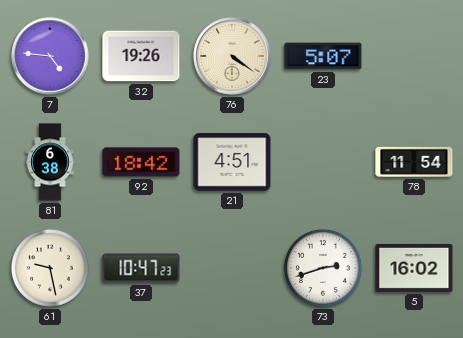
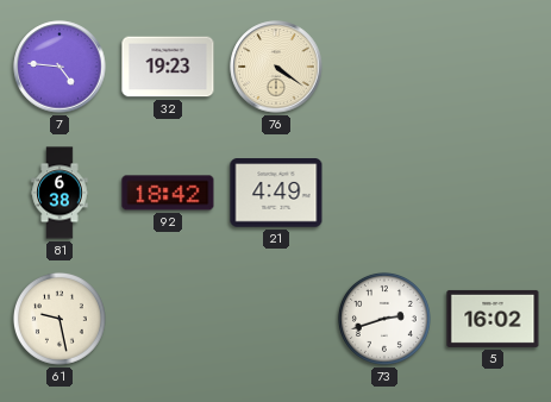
32: 19:26 -> 19:23 (168, 67)
23: 5:07 -> none (323, 56)
21: 4:51 -> 4:49 (276, 193)
78: 11:54 -> none (414, 162)
37: 10:47 -> none (141, 268)
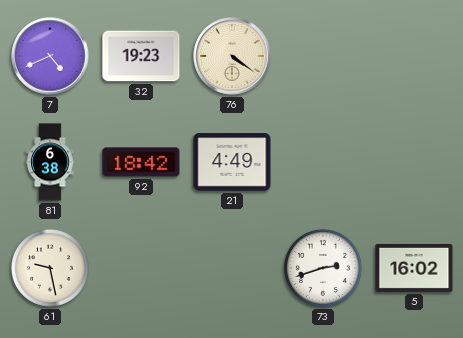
7: 4:46 -> 4:41 (50, 56)
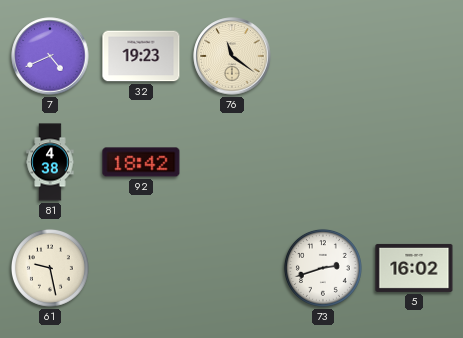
76: 4:21 -> 11:21 (232, 56)
81: 6:38 -> 4:38 (50, 162)
21: 4:49 -> none (232, 162)
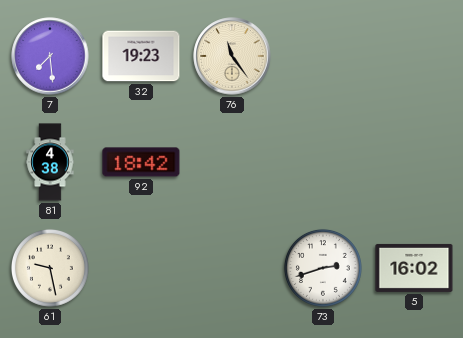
7: 4:41 -> 7:29 (50, 56)
76: 11:21 -> 11:24 (232, 56)
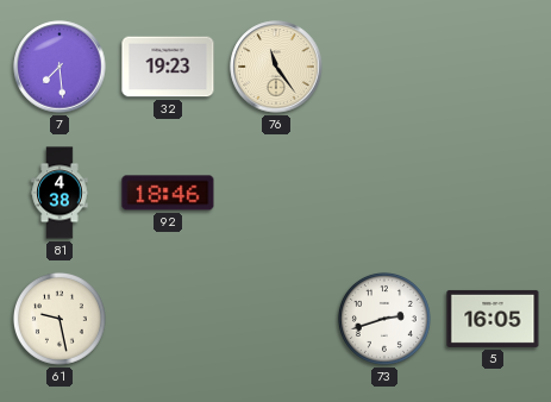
92: 18:42 -> 18:46 (168, 193)
5: 16:02 -> 16:05 (493, 319)
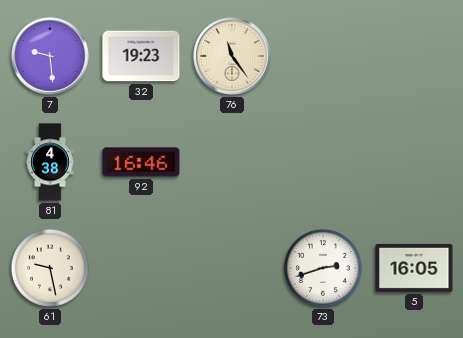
7: 7:29 -> 9:29 (50, 56)
92: 18:46 -> 16:46 (141, 162)
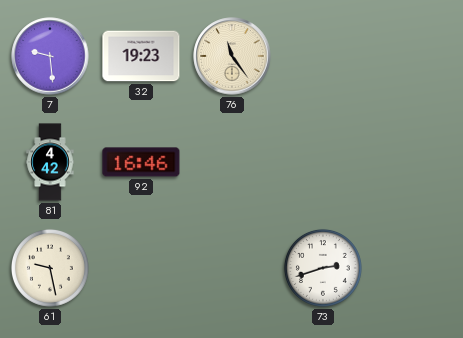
81: 4:38 -> 4:42 (50, 162)
5: 16:05 -> none (414, 268)
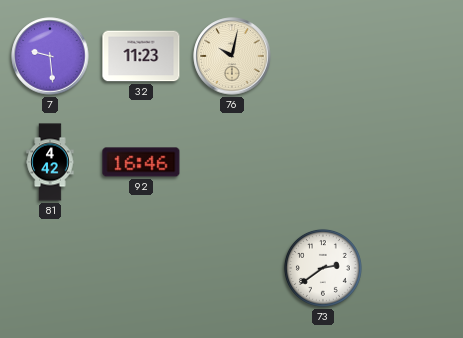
32: 19:23 -> 11:23 (141, 56)
76: 11:24 -> 10:02 (232, 56)
61: 9:28 -> none (50, 268)
73: 2:42 -> 2:39 (323, 268)
